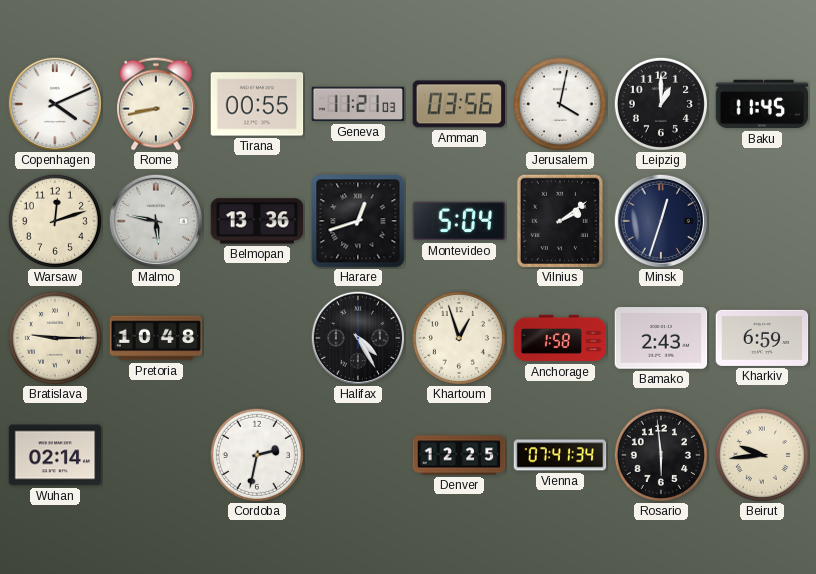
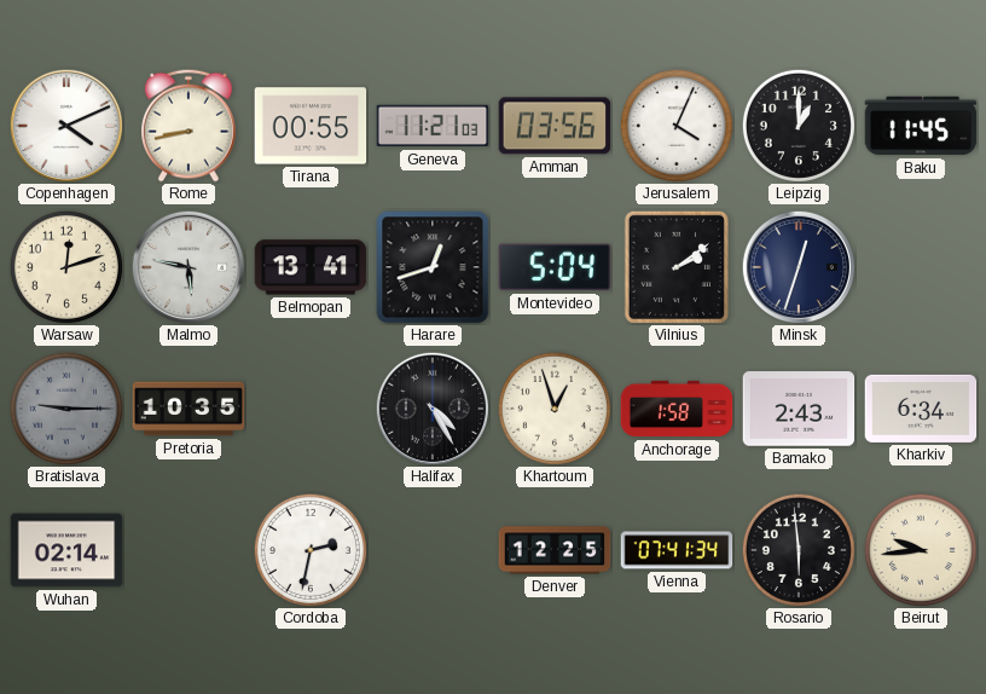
Jerusalem: 4:02 -> 4:04 (677, 126)
Belmopan: 13:36 -> 13:41 (311, 267)
Bratislava dial: cream -> grey (66, 409)
Pretoria: 10:48 -> 10:35 (188, 409)
Kharkiv: 6:59 -> 6:34 (921, 409)
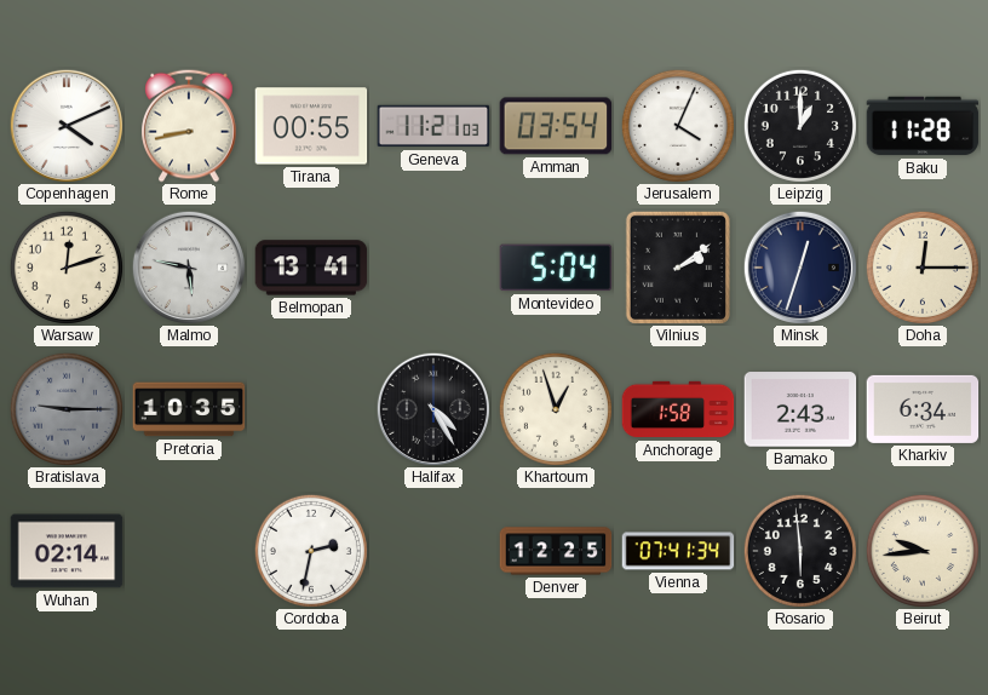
Amman: 03:56 -> 03:54 (556, 126)
Baku: 11:45 -> 11:28 (923, 126)
Harare: 12:42 -> none (433, 267)
Doha: none -> 12:15 (923, 268)
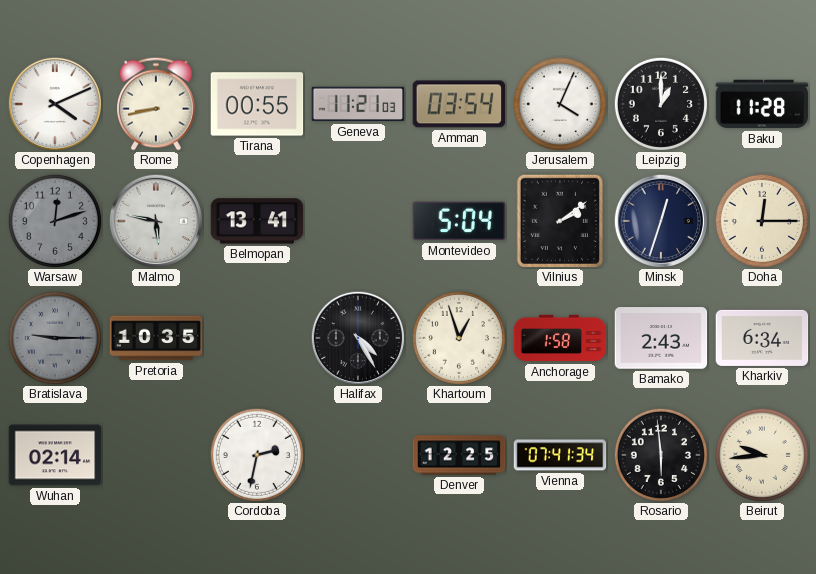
Warsaw dial: cream -> grey (55, 221)
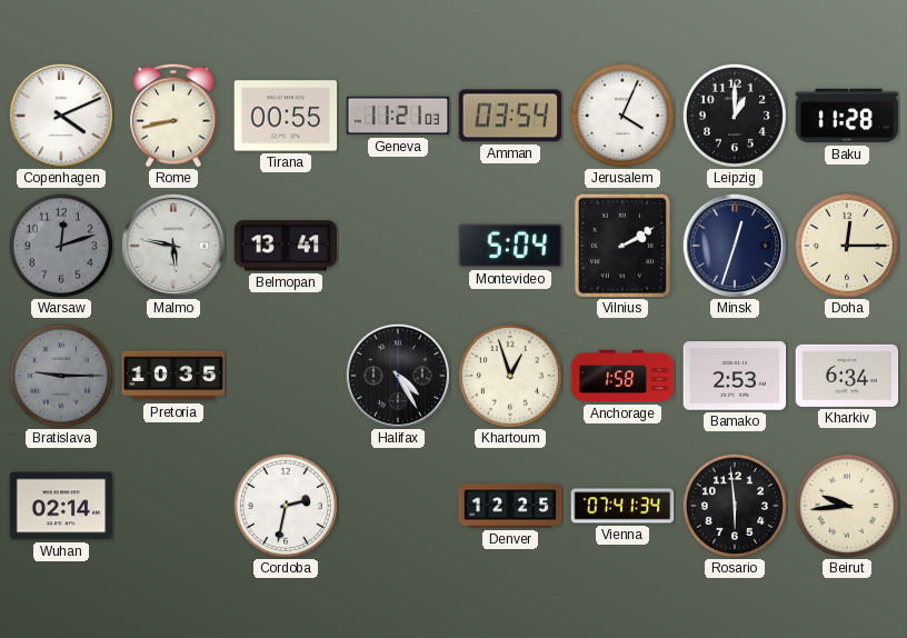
Vilnius: 2:09 -> 2:10 (622, 246)
Bamako: 2:43 -> 2:53 (735, 376)
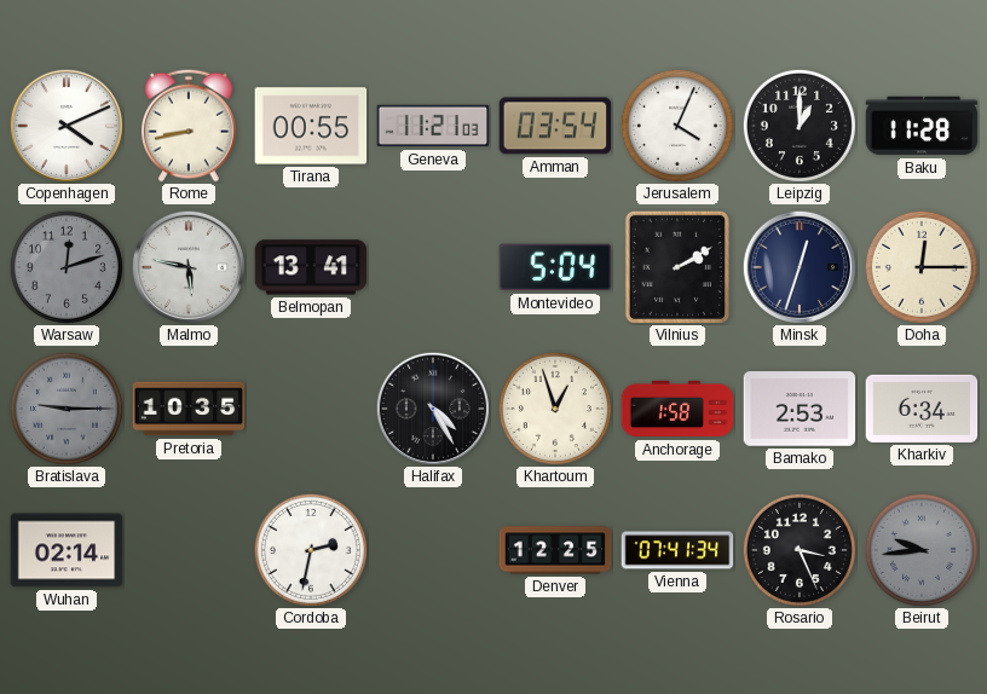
Rosario: 5:59 -> 3:26 (800, 550)
Beirut dial: cream -> grey (922, 550)
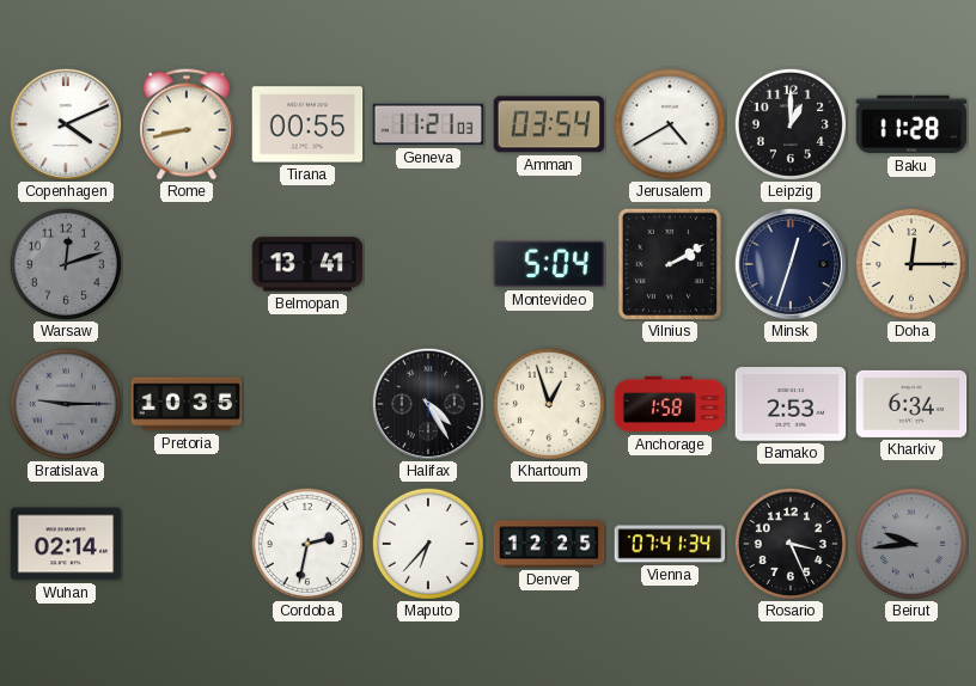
Jerusalem: 4:04 -> 4:40 (670, 124)
Malmo: 5:47 -> none (187, 266)
Maputo: none -> 6:37 (428, 544)
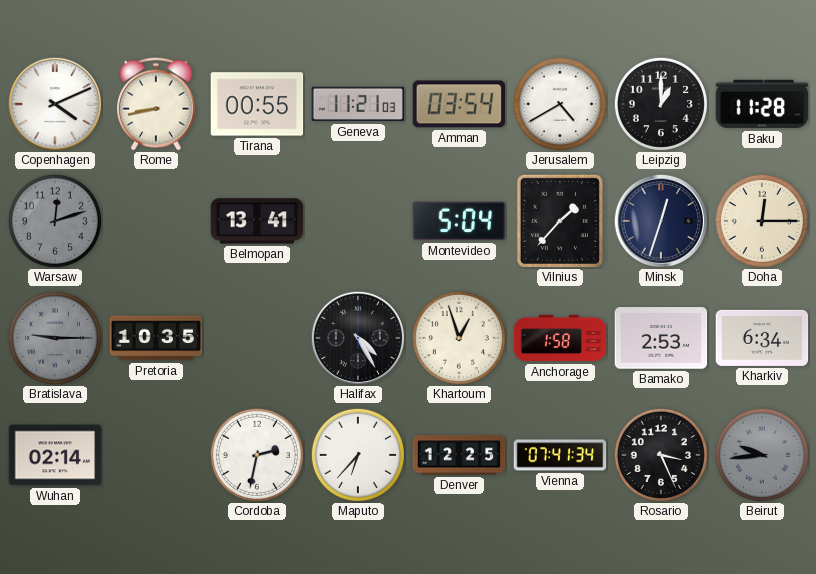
Vilnius: 2:10 -> 1:37 (560, 221)
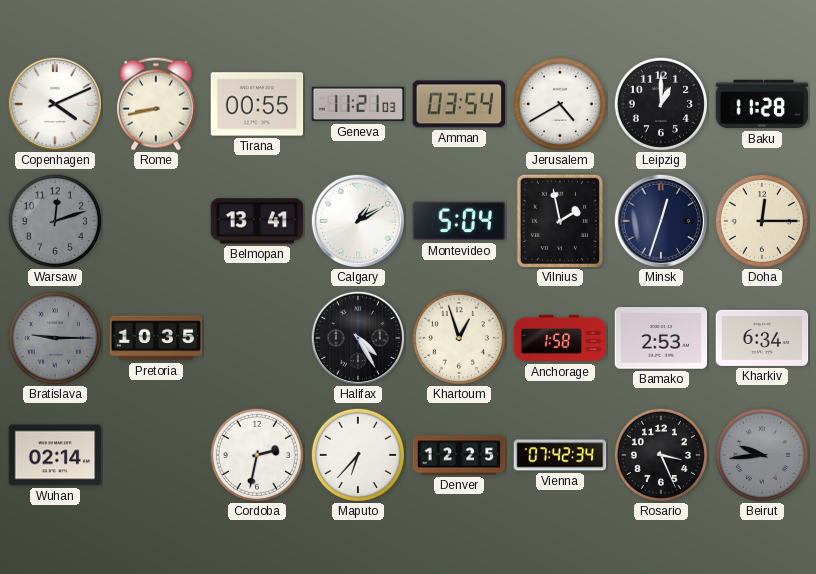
Calgary: none -> 1:10 (357, 220)
Vilnius: 1:37 -> 1:58 (560, 221)
Vienna: 07:41 -> 07:42 (560, 455)
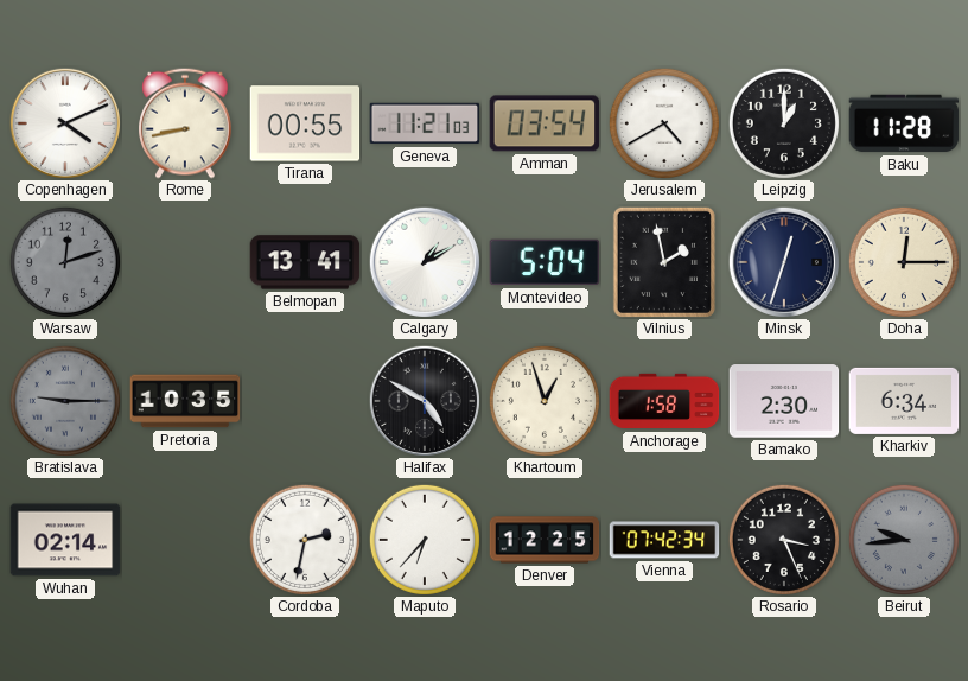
Halifax: 4:25 -> 4:50 (423, 400)
Bamako: 2:53 -> 2:30 (784, 401)
